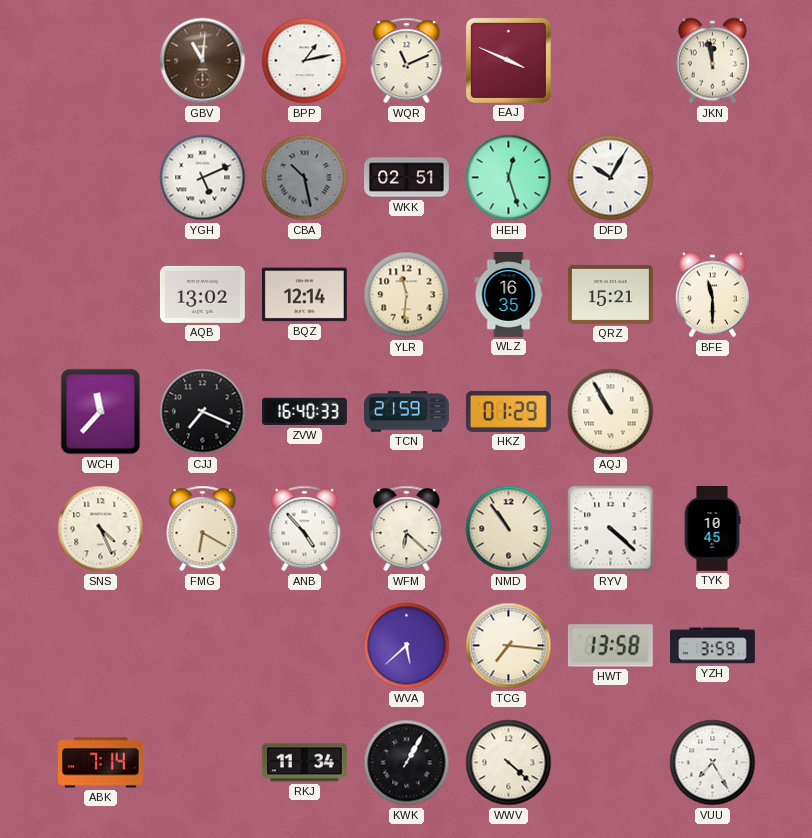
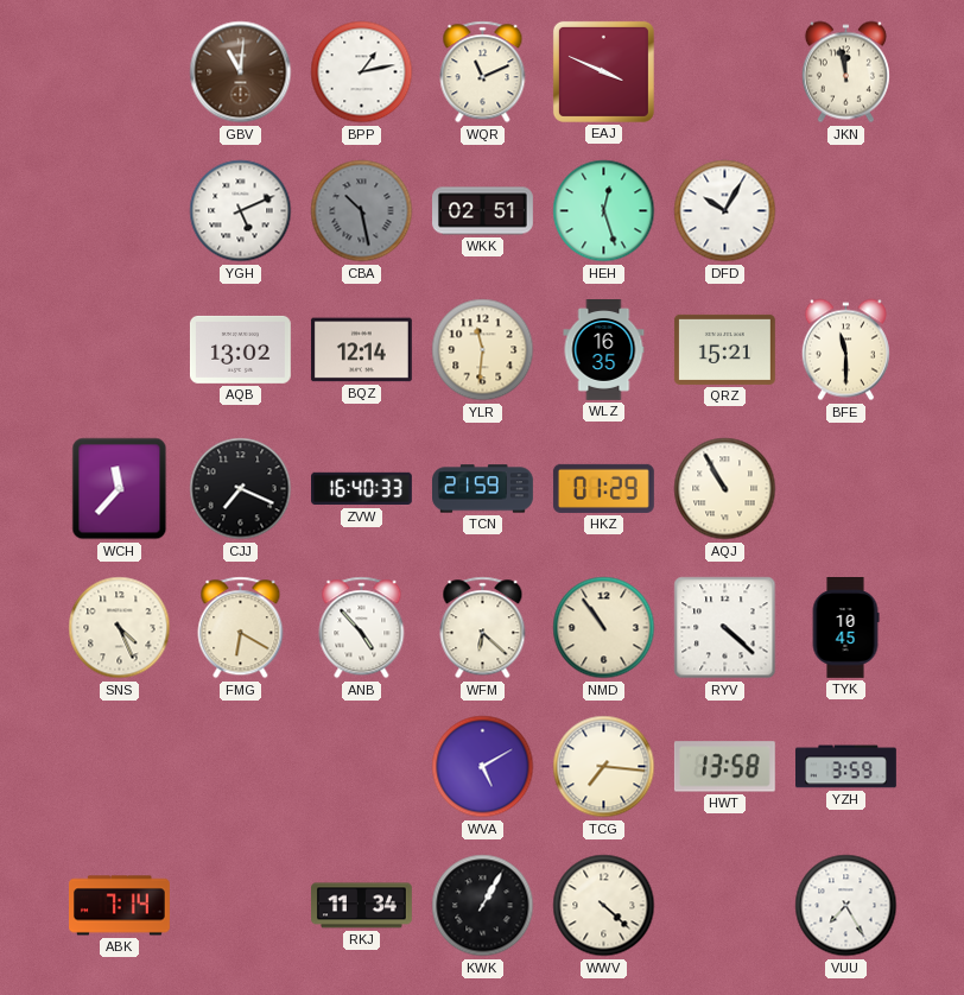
WVA: 5:38 -> 5:10 (483, 767)
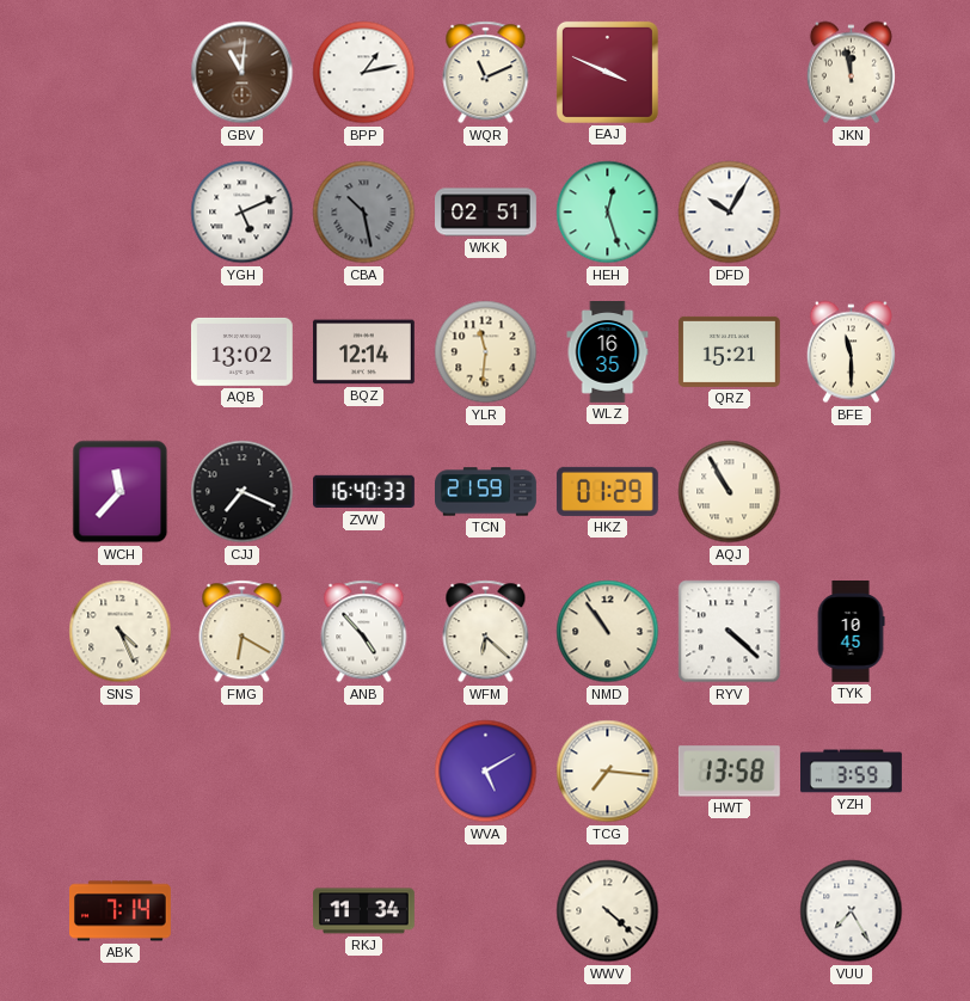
KWK: 1:05 -> none (483, 906)
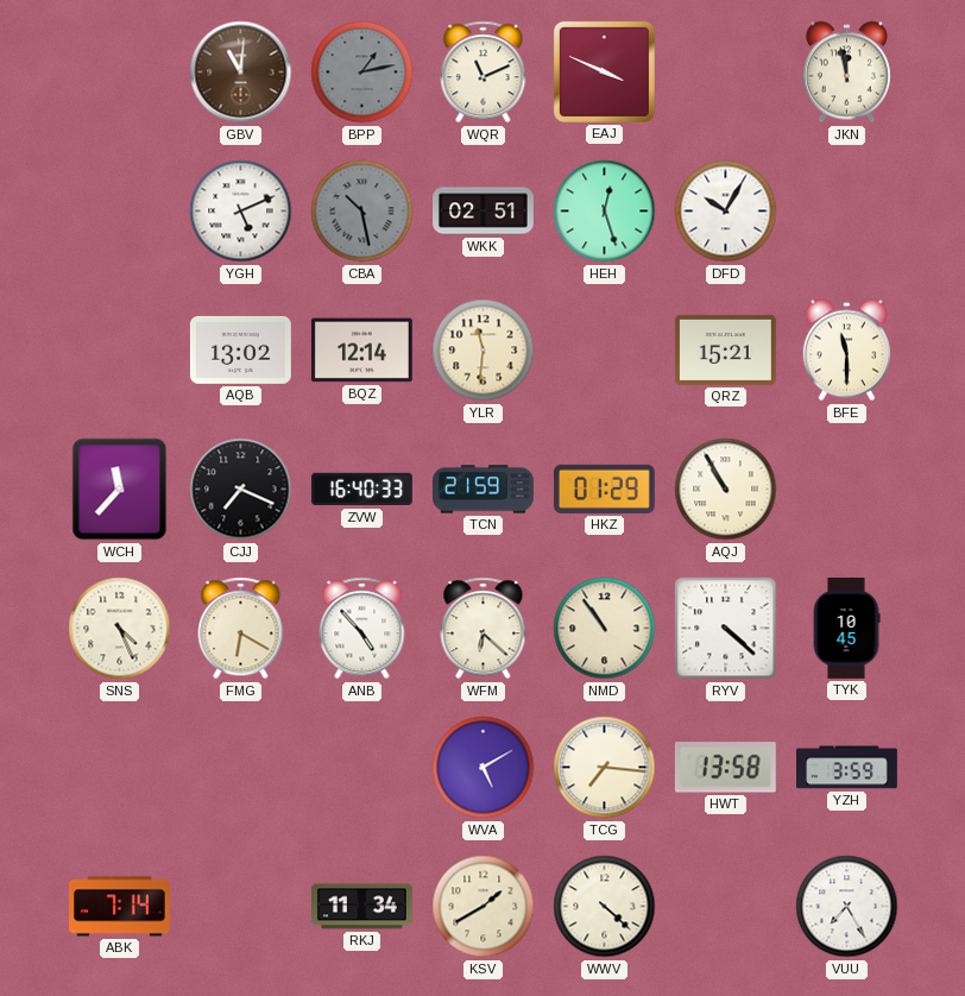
BPP dial: white -> grey (362, 73)
WLZ: 16:35 -> none (608, 352)
KSV: none -> 1:40 (484, 907)
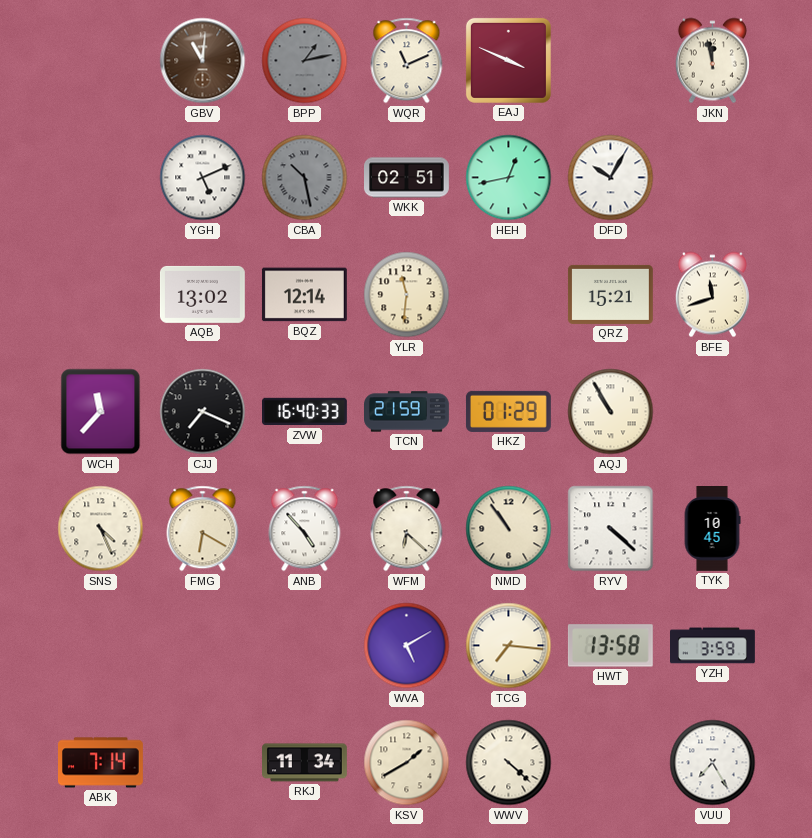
HEH: 12:27 -> 12:43 (509, 178)
BFE: 11:30 -> 11:42 (712, 295)
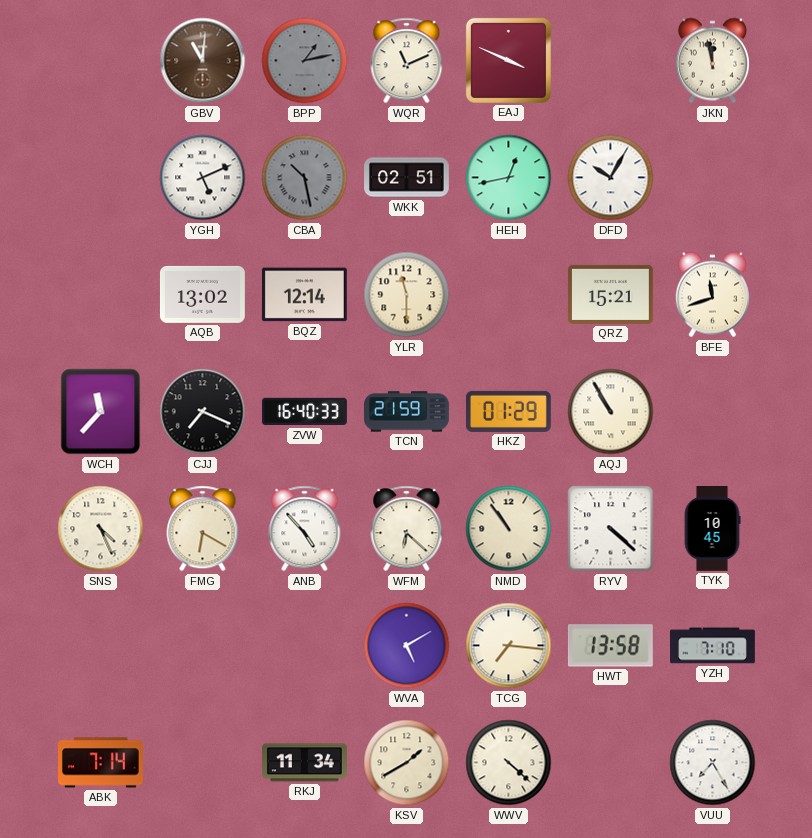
YLR: 11:31 -> 11:30 (407, 295)
YZH: 3:59 -> 7:10 (713, 646)
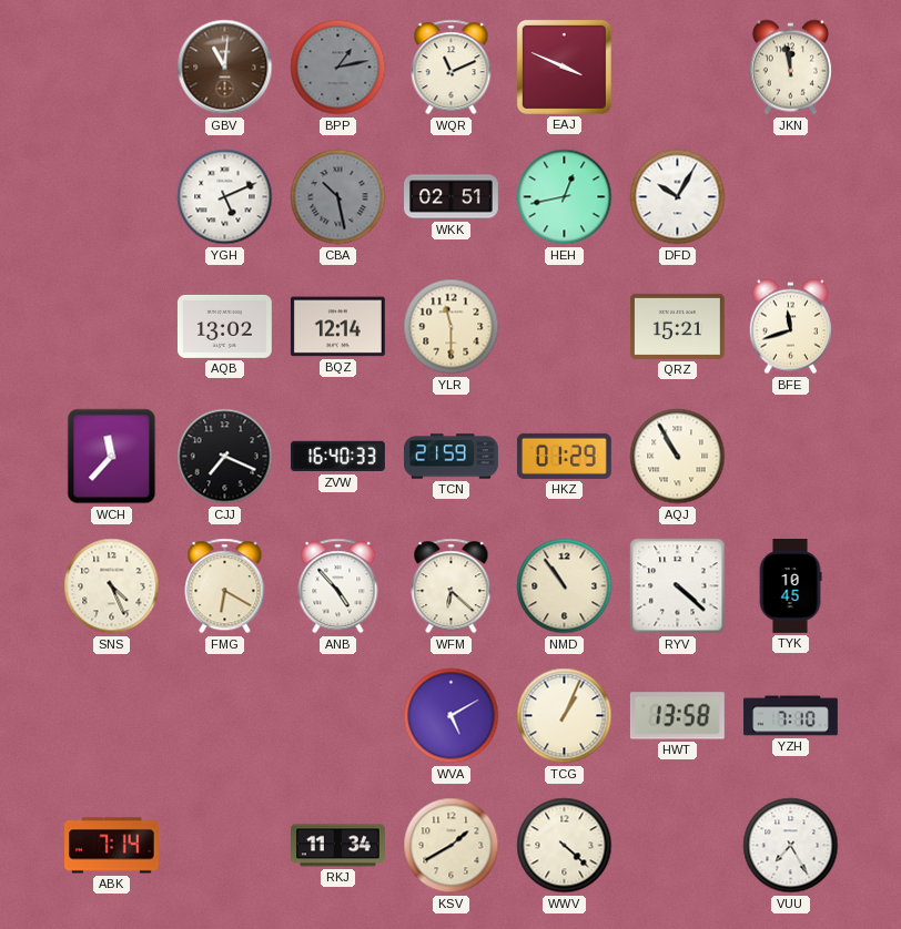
TCG: 7:16 -> 1:04 (565, 716)
